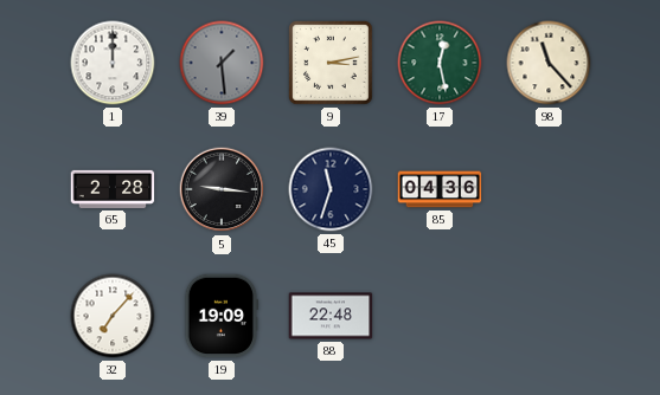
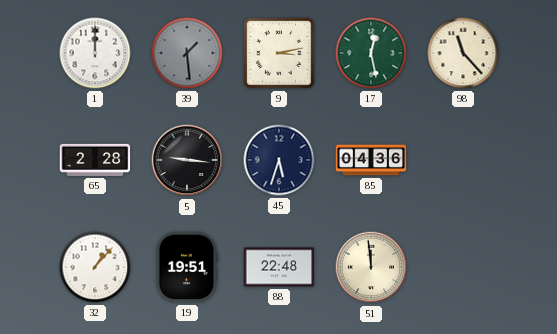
45: 11:33 -> 5:33 (279, 160)
32: 7:07 -> 1:07 (95, 267)
19: 19:09 -> 19:51 (187, 267)
51: none -> 11:59 (371, 267)
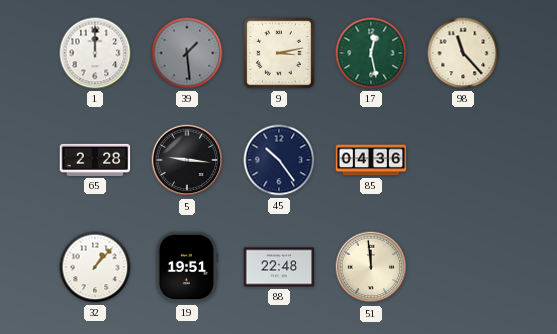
45: 5:33 -> 10:24 (279, 160)
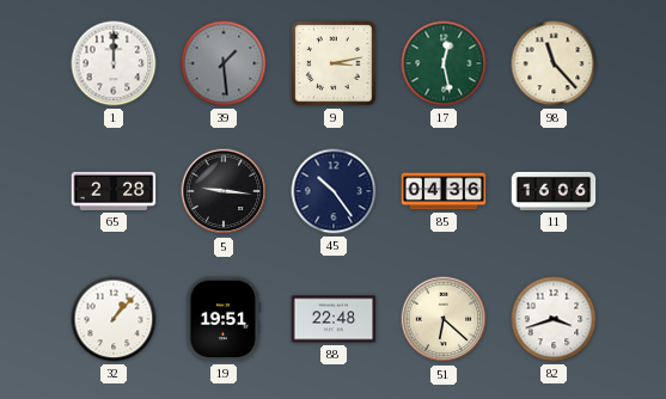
11: none -> 16:06 (554, 191)
51: 11:59 -> 6:22 (444, 319)
82: none -> 3:42 (554, 319)
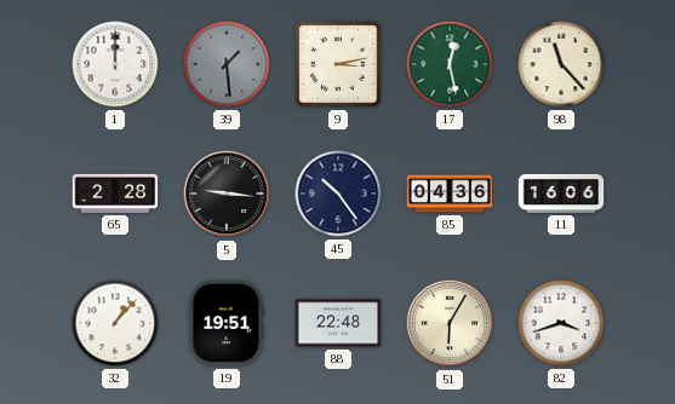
51: 6:22 -> 6:05 (450, 323)
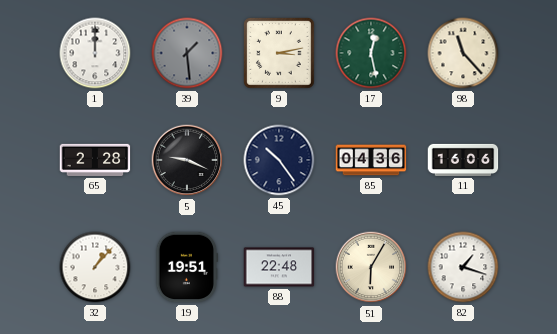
5: 9:16 -> 9:19 (187, 160)
82: 3:42 -> 1:18 (463, 267)
